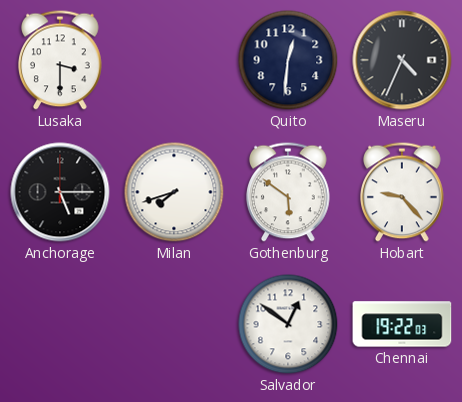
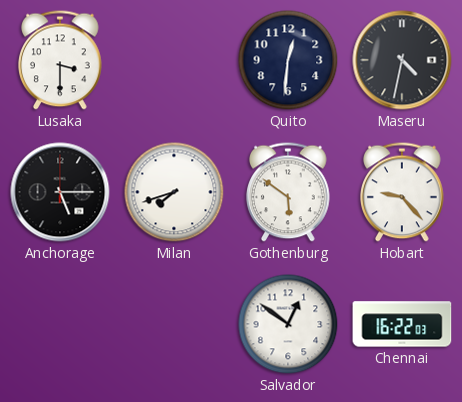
Maseru: 4:34 -> 4:32 (402, 60)
Chennai: 19:22 -> 16:22 (402, 324)
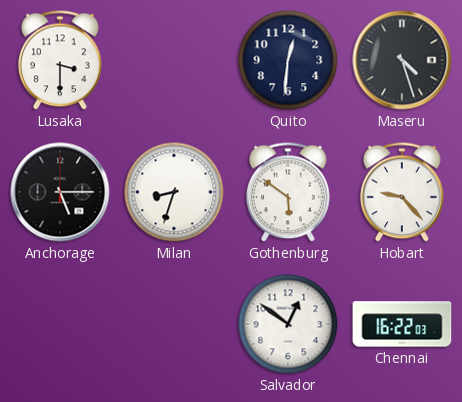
Maseru: 4:32 -> 4:27 (402, 60)
Milan: 7:42 -> 8:33 (174, 192)
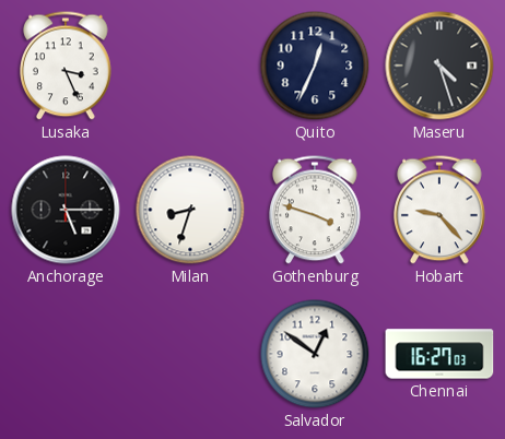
Lusaka: 3:30 -> 3:26 (67, 66)
Quito: 12:31 -> 12:34 (315, 66)
Gothenburg: 5:51 -> 3:48 (316, 210)
Chennai: 16:22 -> 16:27 (439, 354)
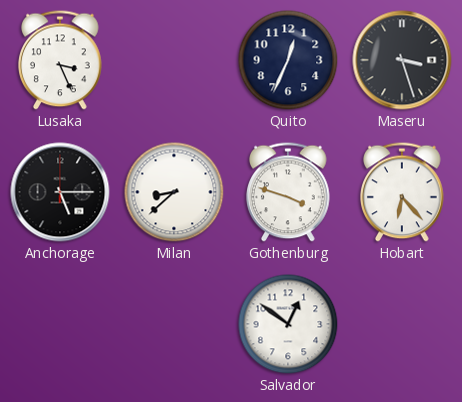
Maseru: 4:27 -> 3:27 (402, 60)
Milan: 8:33 -> 8:38 (174, 192)
Hobart: 9:23 -> 6:23 (403, 192)
Chennai: 16:27 -> none (439, 354)
